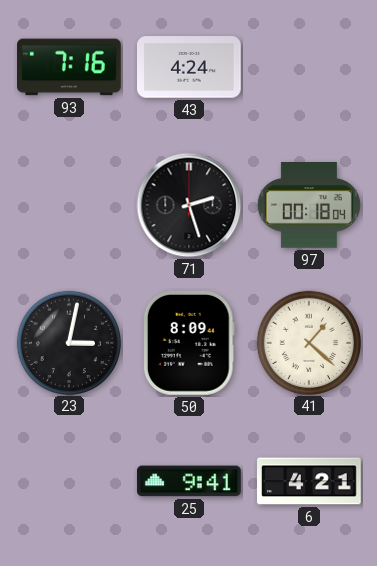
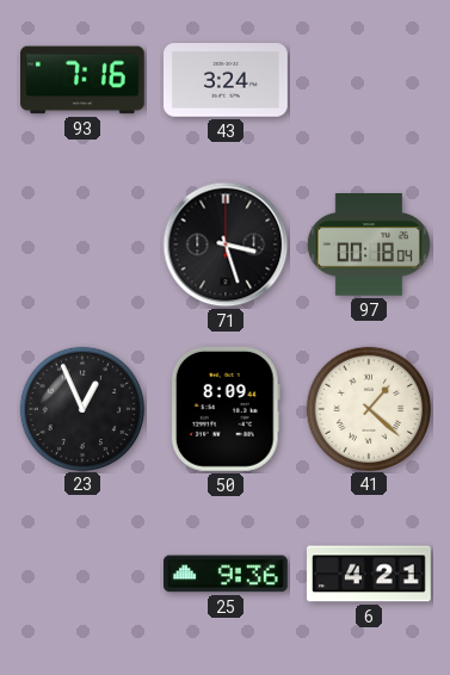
43: 4:24 -> 3:24 (227, 80)
71: 2:27 -> 3:27 (226, 244)
23: 3:02 -> 12:56 (81, 408)
25: 9:41 -> 9:36 (226, 574)
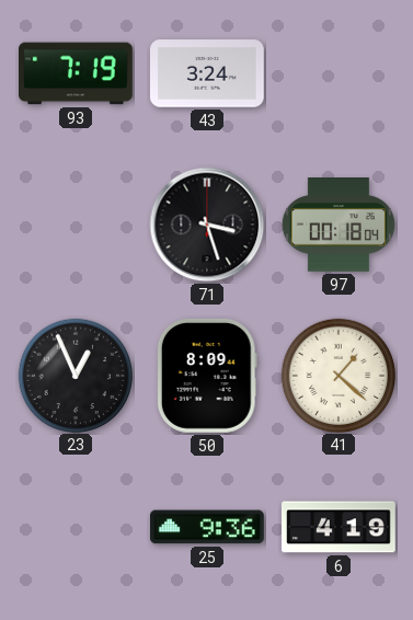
93: 7:16 -> 7:19 (77, 73)
6: 4:21 -> 4:19 (340, 527)
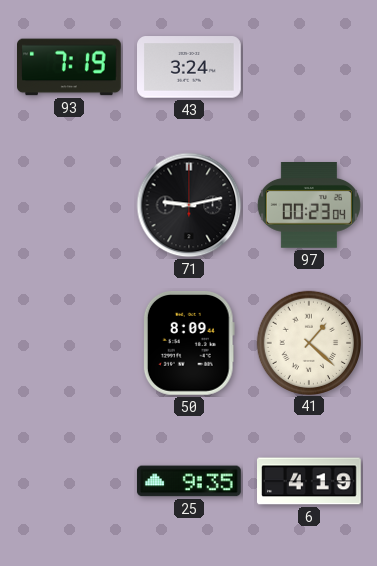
71: 3:27 -> 9:13 (189, 205)
97: 00:18 -> 00:23 (309, 205)
23: 12:56 -> none (74, 375)
25: 9:36 -> 9:35 (189, 481)
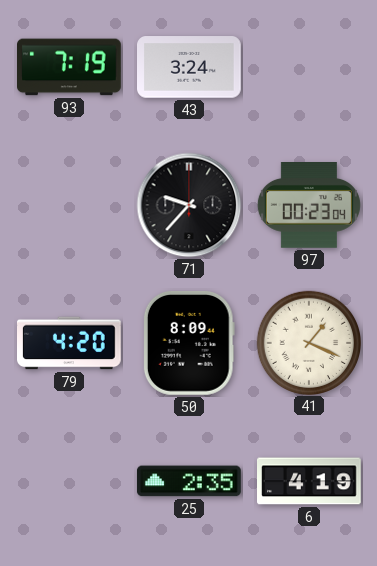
71: 9:13 -> 9:37 (189, 205)
79: none -> 4:20 (70, 343)
41: 1:22 -> 1:19 (308, 342)
25: 9:35 -> 2:35 (189, 481)
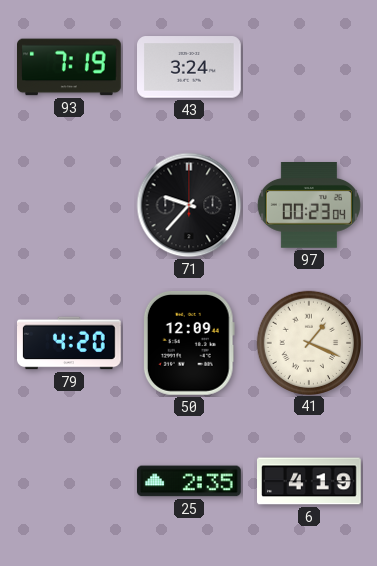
50: 8:09 -> 12:09 (189, 343)
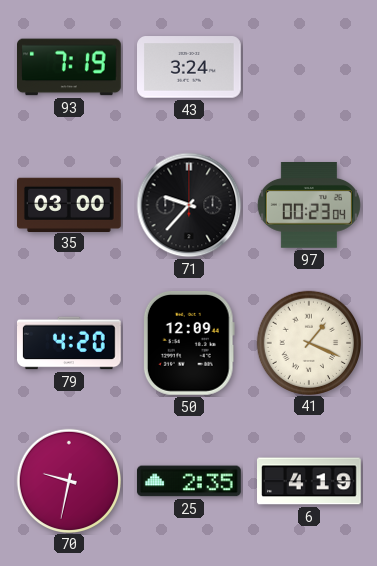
35: none -> 03:00 (70, 204)
70: none -> 9:32 (68, 480)
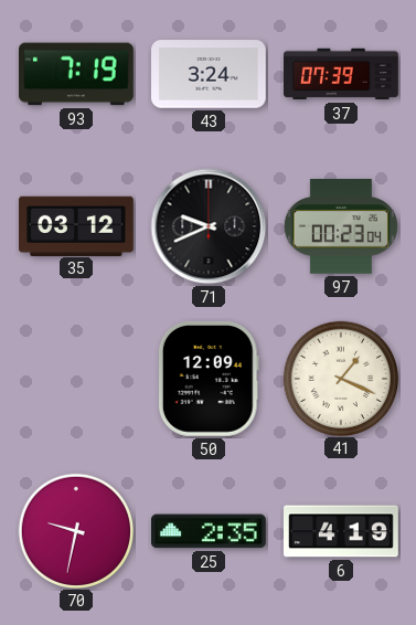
37: none -> 07:39 (342, 74)
35: 03:00 -> 03:12 (77, 225)
71: 9:37 -> 9:41 (209, 226)
79: 4:20 -> none (70, 343)
